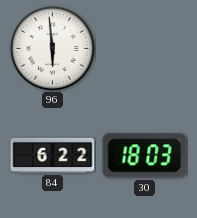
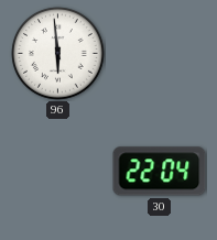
84: 6:22 -> none (53, 155)
30: 18:03 -> 22:04 (160, 172)
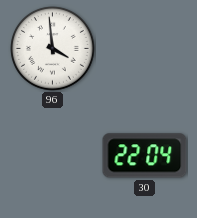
96: 5:59 -> 3:59 (53, 49)
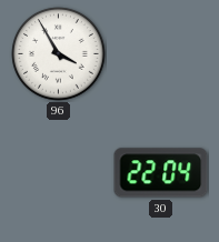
96: 3:59 -> 3:55 (59, 54)
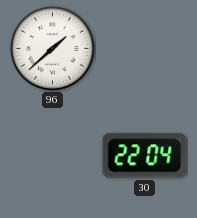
96: 3:55 -> 1:38 (53, 49)
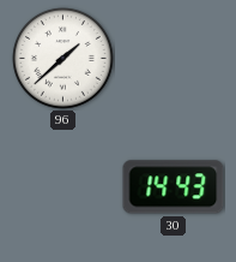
30: 22:04 -> 14:43 (174, 187)
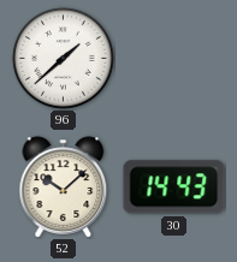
52: none -> 10:08 (64, 187)
